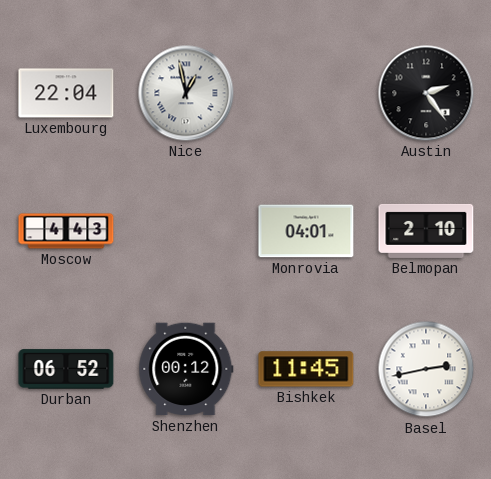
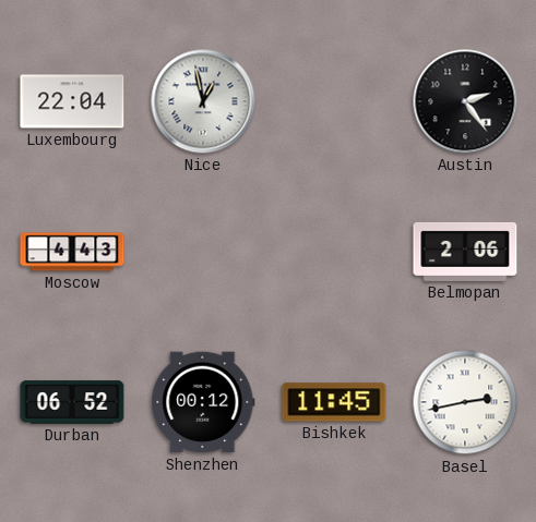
Monrovia: 04:01 -> none (306, 231)
Belmopan: 2:10 -> 2:06 (465, 252)
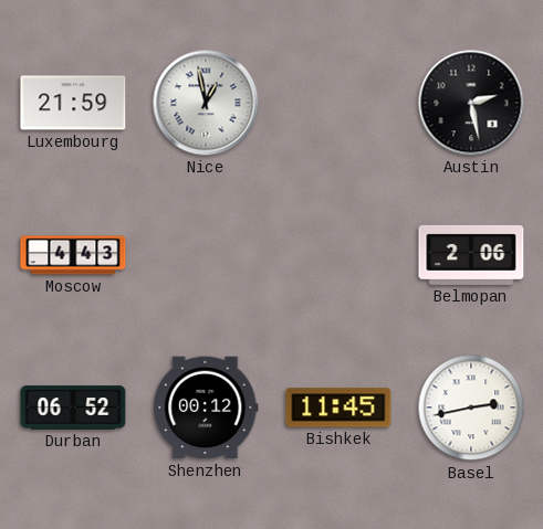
Luxembourg: 22:04 -> 21:59 (73, 103)
Austin: 2:24 -> 2:28 (471, 103)
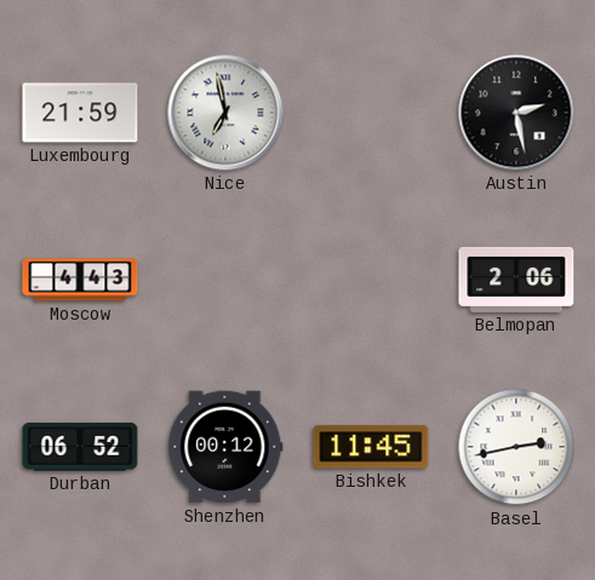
Nice: 12:58 -> 6:58 (225, 113)
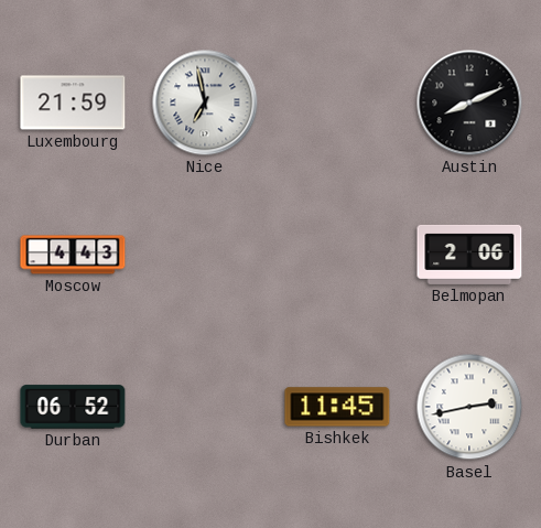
Austin: 2:28 -> 8:11 (469, 103)
Shenzhen: 00:12 -> none (225, 447)
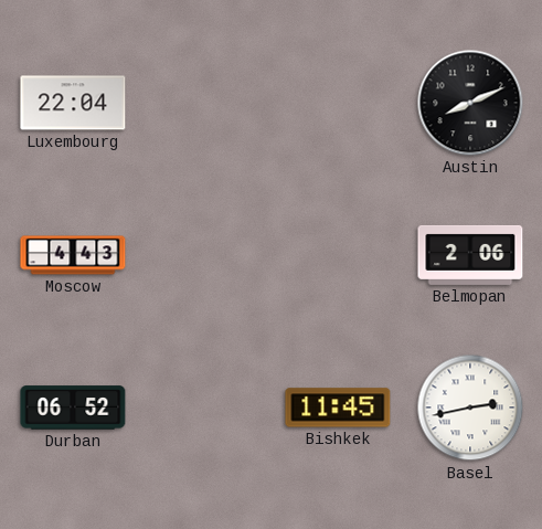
Luxembourg: 21:59 -> 22:04 (73, 103)
Nice: 6:58 -> none (205, 103)
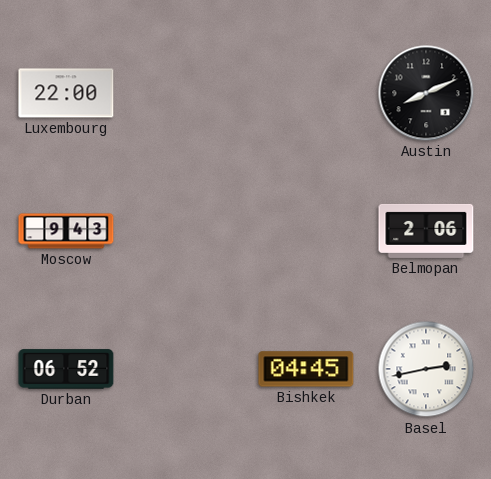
Luxembourg: 22:04 -> 22:00 (66, 93)
Moscow: 4:43 -> 9:43 (66, 231)
Bishkek: 11:45 -> 04:45 (306, 369)
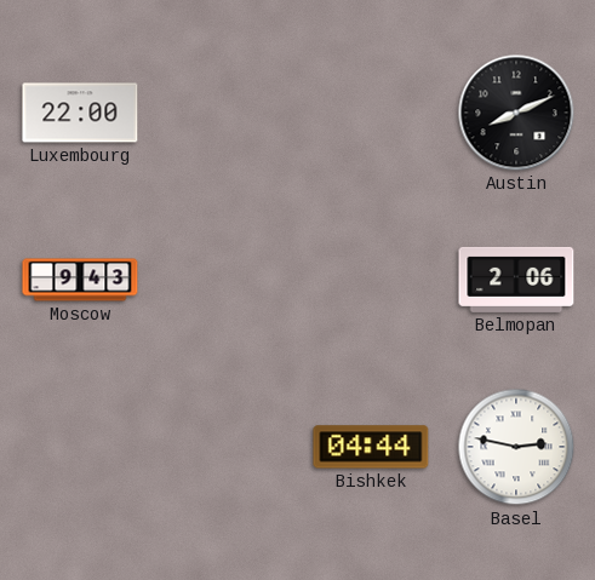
Durban: 06:52 -> none (66, 369)
Bishkek: 04:45 -> 04:44 (371, 447)
Basel: 2:43 -> 2:47 (516, 447)
